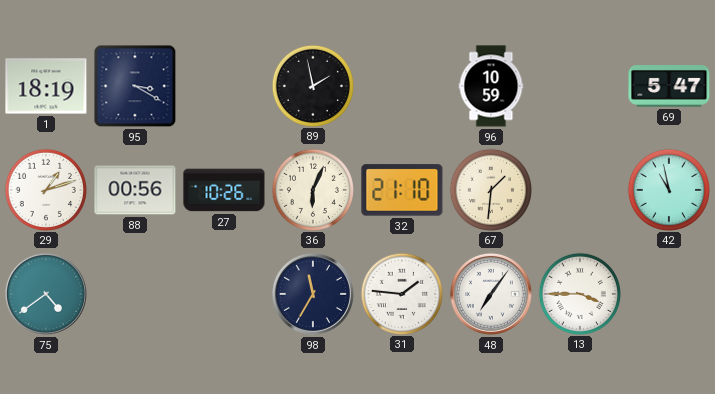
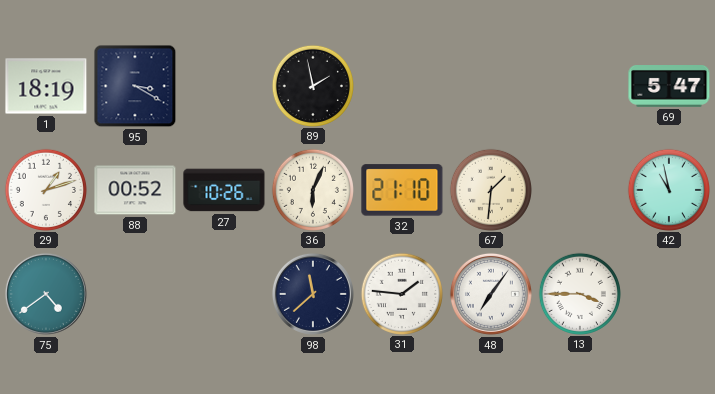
96: 10:59 -> none (491, 86)
88: 00:56 -> 00:52 (135, 190)
98: 11:35 -> 11:38 (313, 294)
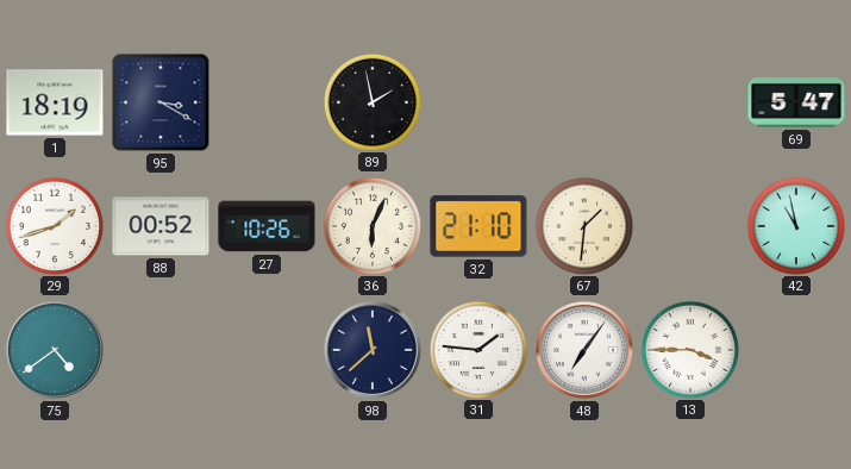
29: 1:12 -> 1:42 (54, 225)
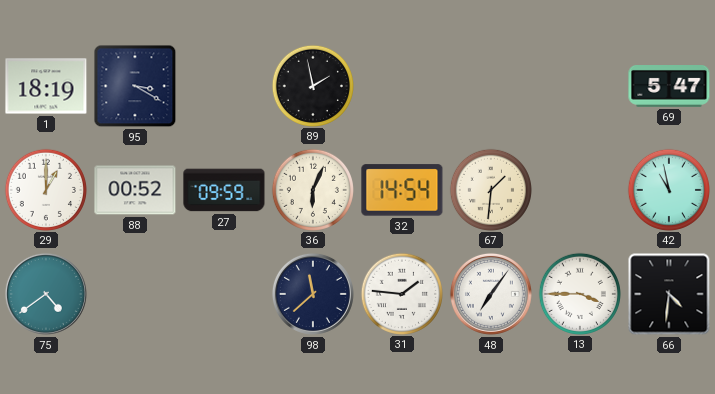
29: 1:42 -> 1:00 (45, 189)
27: 10:26 -> 09:59 (224, 190)
32: 21:10 -> 14:54 (402, 190)
66: none -> 4:31 (669, 294)
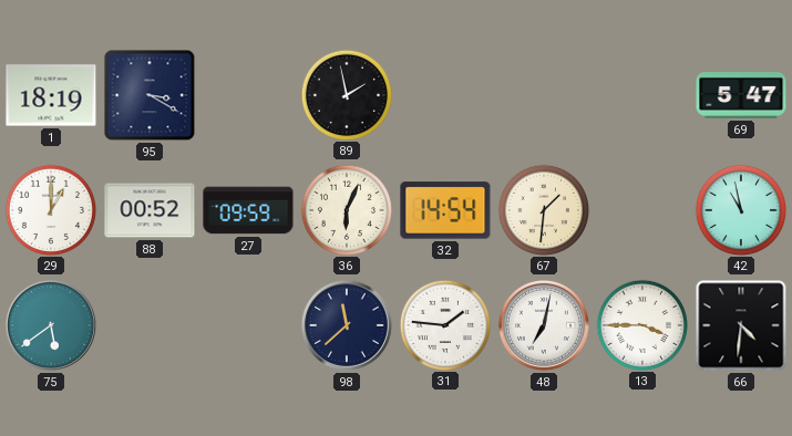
75: 4:39 -> 5:39 (51, 325)
48: 7:06 -> 7:02 (544, 325)
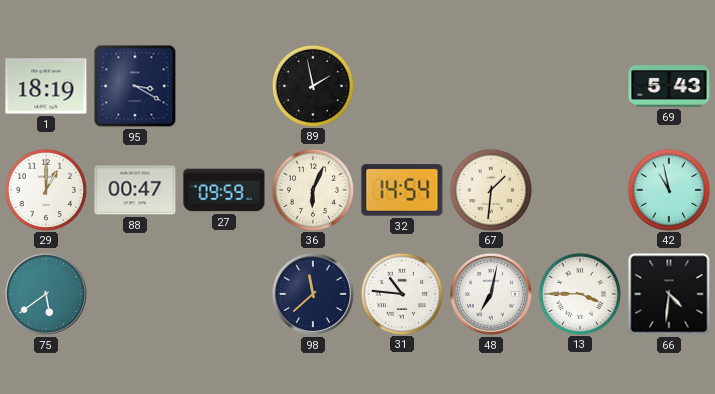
69: 5:47 -> 5:43 (669, 87)
88: 00:52 -> 00:47 (135, 190)
31: 1:46 -> 10:46 (401, 293)
